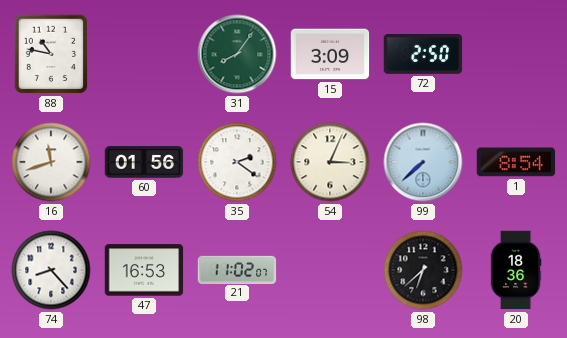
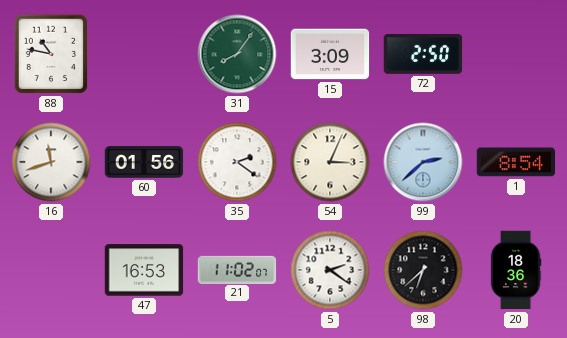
99: 7:38 -> 2:38 (423, 162)
74: 8:23 -> none (51, 270)
5: none -> 2:21 (330, 270)
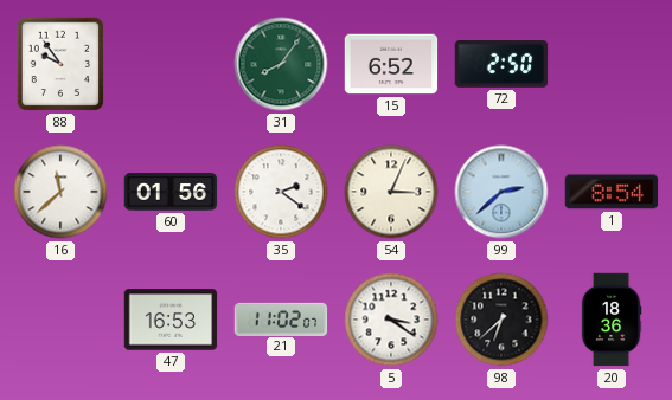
88: 10:47 -> 9:54 (60, 64)
15: 3:09 -> 6:52 (391, 64)
16: 11:42 -> 11:38 (60, 192)
5: 2:21 -> 3:21 (391, 320)
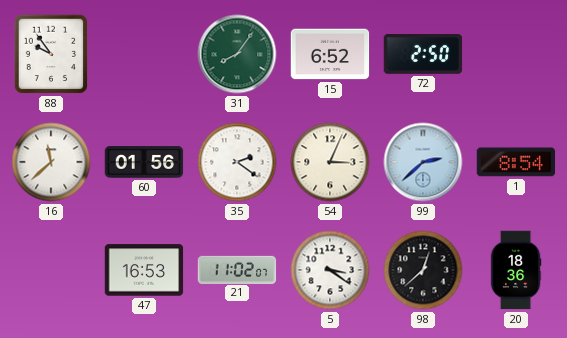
98: 6:38 -> 12:38 (423, 270)
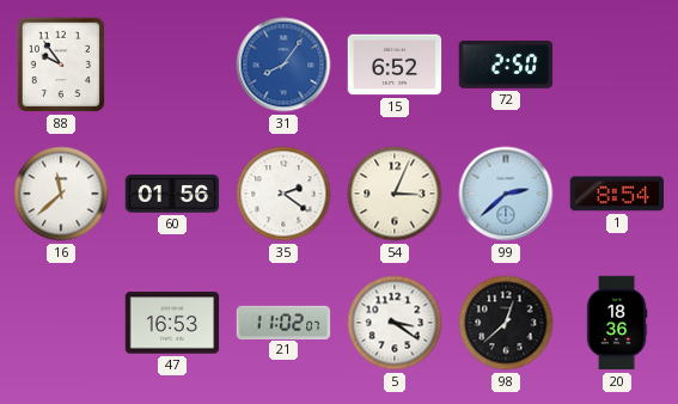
31 dial: green -> blue (283, 65)
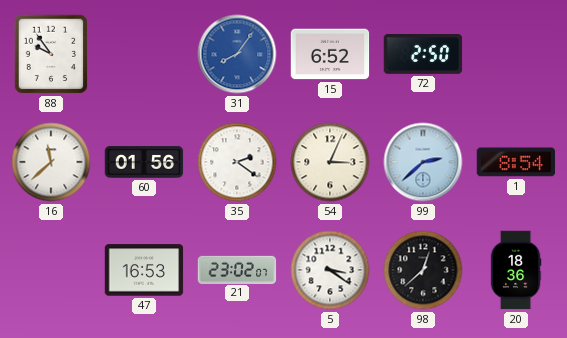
21: 11:02 -> 23:02 (237, 269)
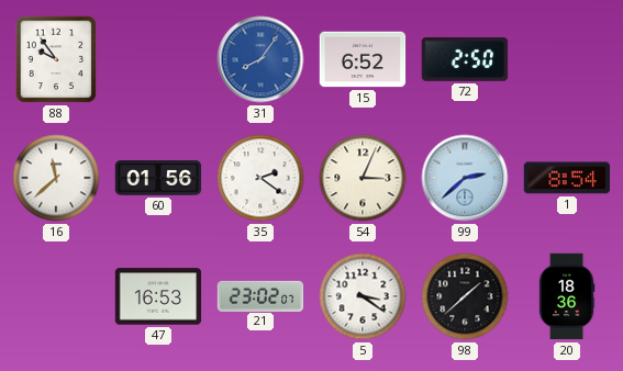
98: 12:38 -> 1:38 (465, 296)
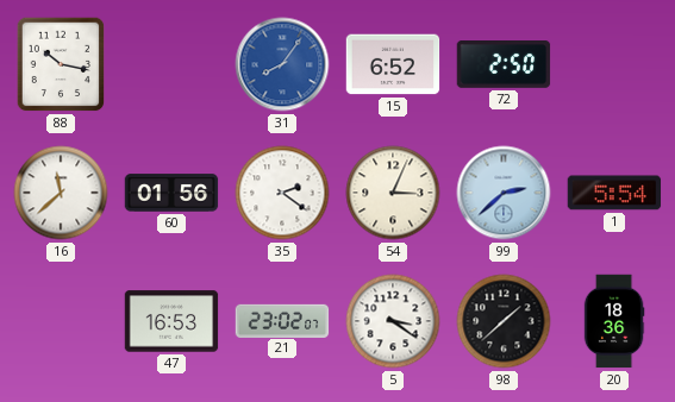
88: 9:54 -> 10:17 (61, 64)
1: 8:54 -> 5:54 (614, 193)
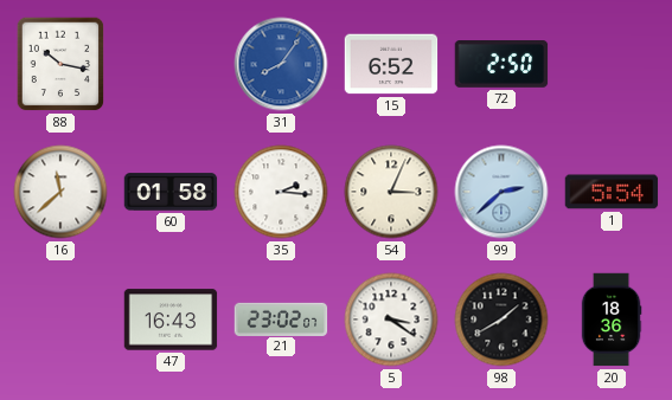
60: 01:56 -> 01:58 (171, 192)
35: 2:21 -> 2:16 (281, 192)
47: 16:53 -> 16:43 (171, 320)
98: 1:38 -> 1:40 (501, 320)
